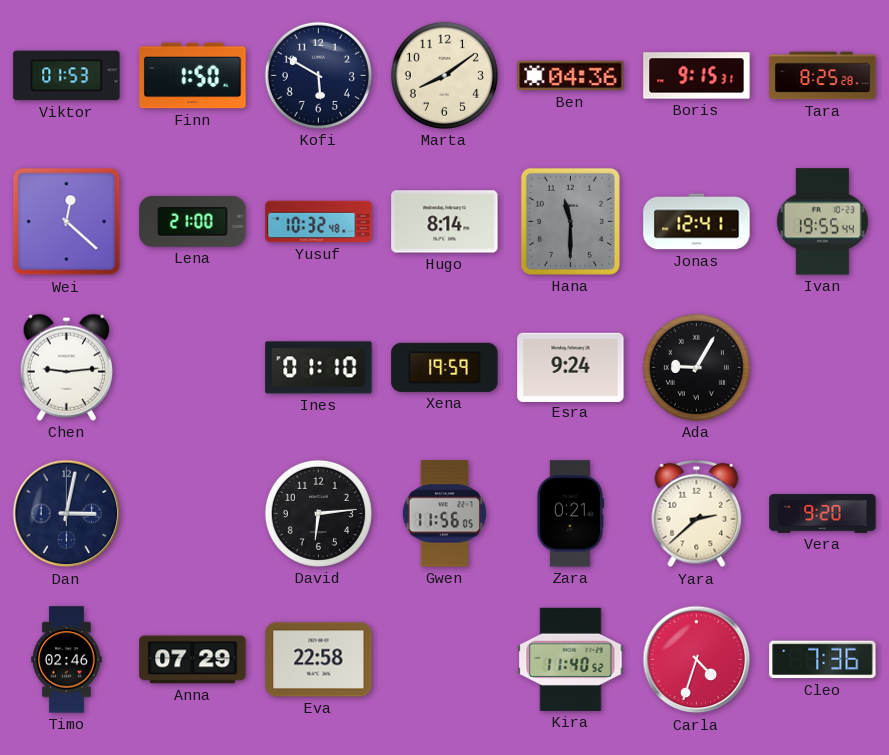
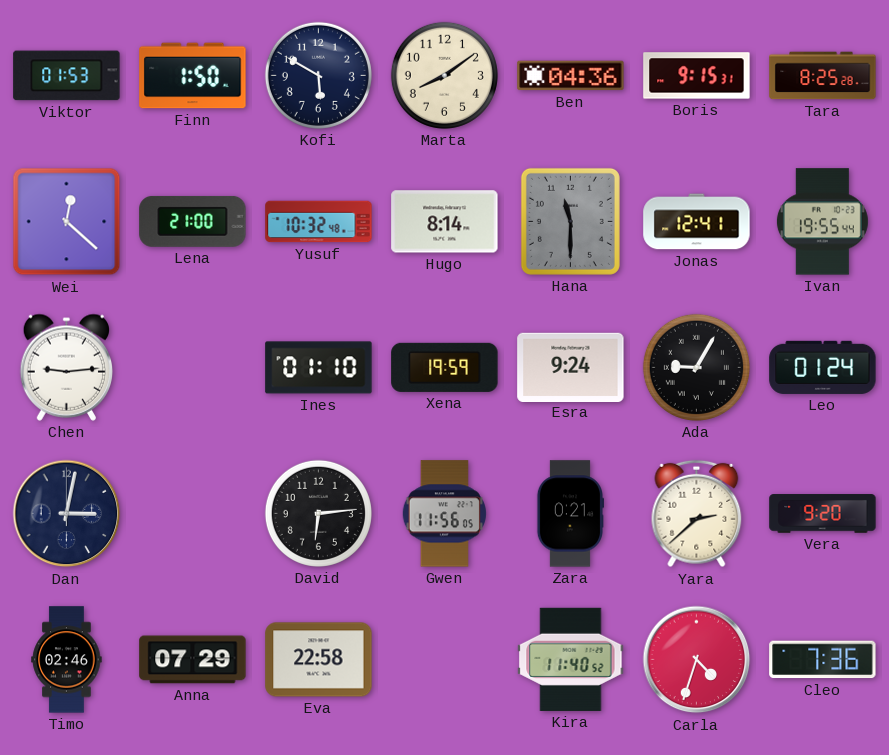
Leo: none -> 01:24 (823, 367)
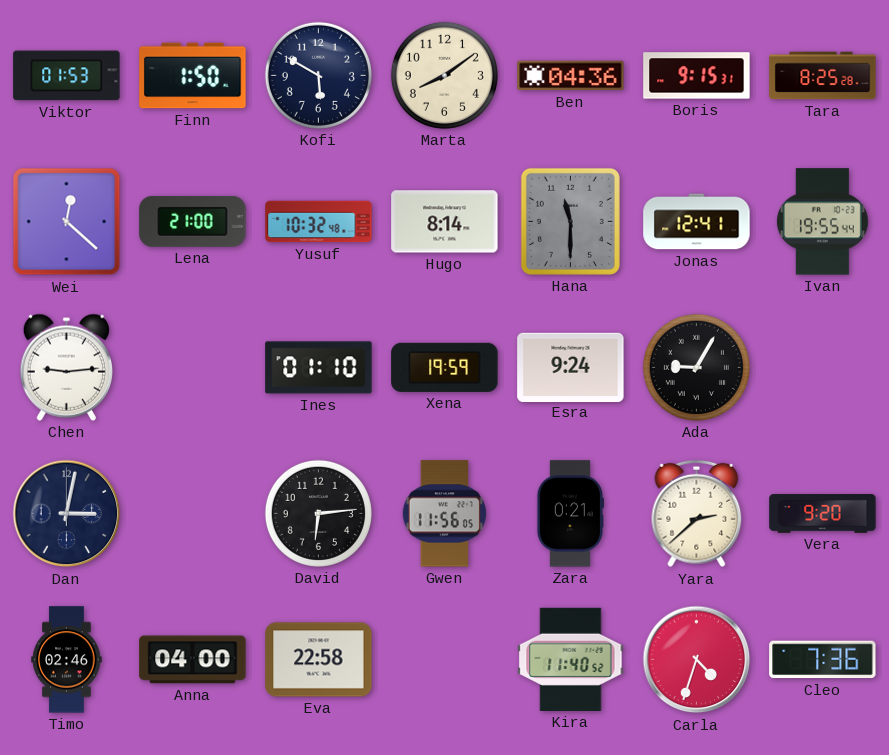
Leo: 01:24 -> none (823, 367)
Anna: 07:29 -> 04:00 (193, 660)
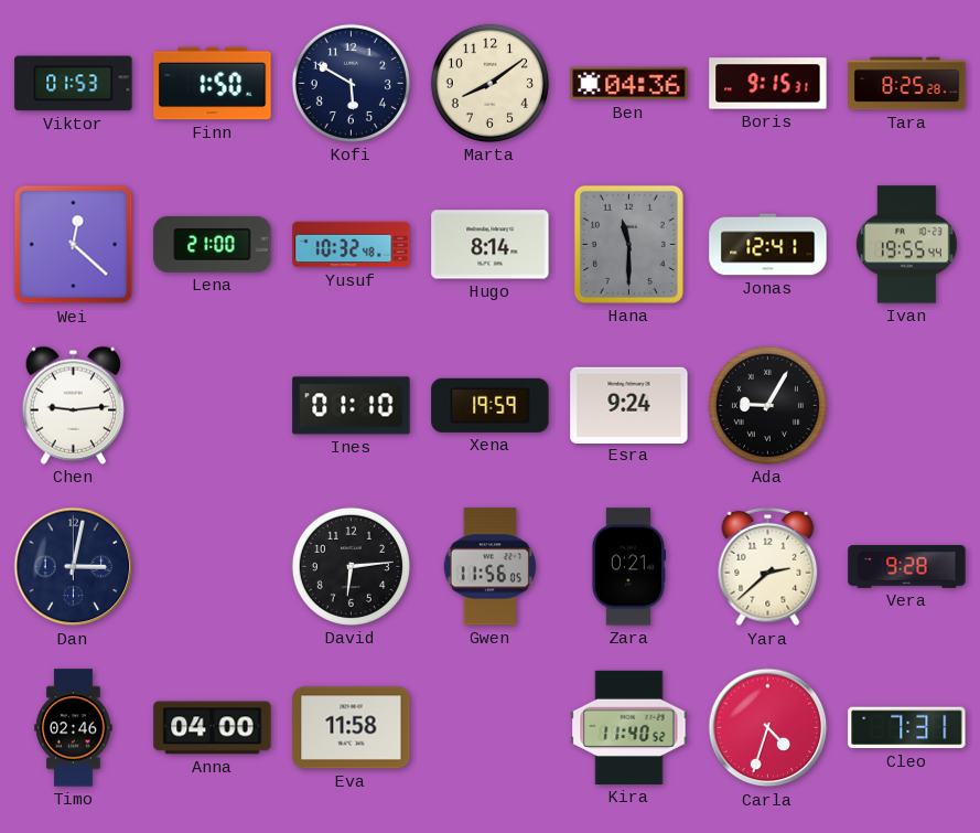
Vera: 9:20 -> 9:28 (907, 567)
Eva: 22:58 -> 11:58 (352, 728)
Cleo: 7:36 -> 7:31 (907, 728)
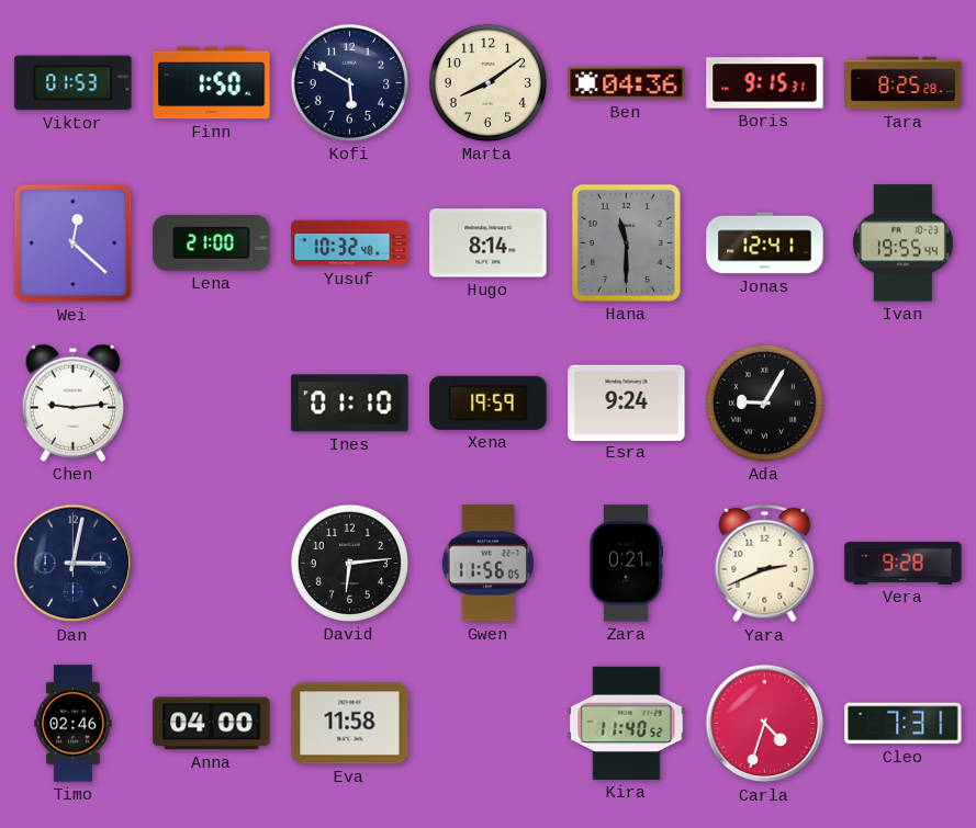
Yara: 2:38 -> 2:41 (765, 564)
